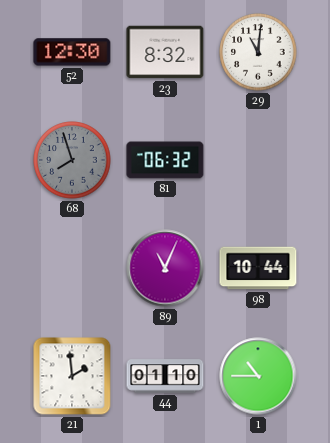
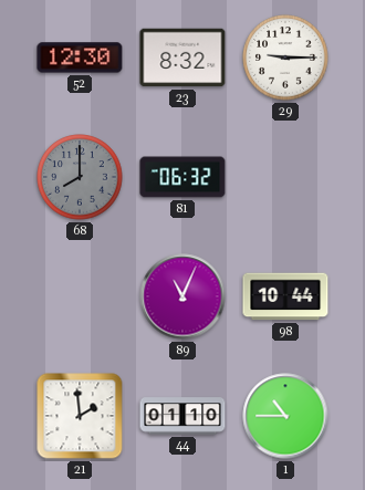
29: 11:01 -> 9:15 (285, 58)
68: 7:57 -> 8:00 (80, 177)
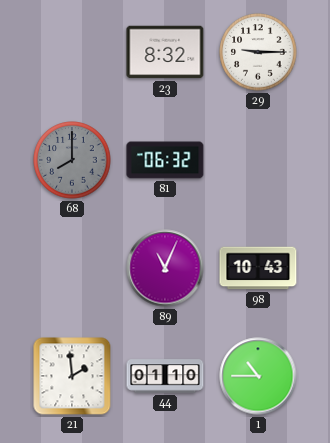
52: 12:30 -> none (80, 58)
98: 10:44 -> 10:43 (258, 268)
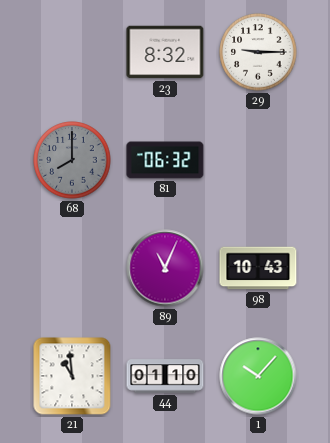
21: 1:59 -> 10:59 (72, 376)
1: 10:45 -> 10:07 (258, 376)
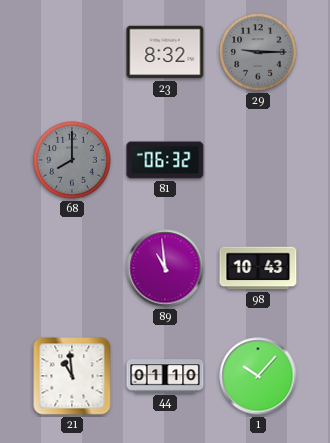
29 dial: white -> grey (258, 52)
89: 11:04 -> 10:59 (165, 268)
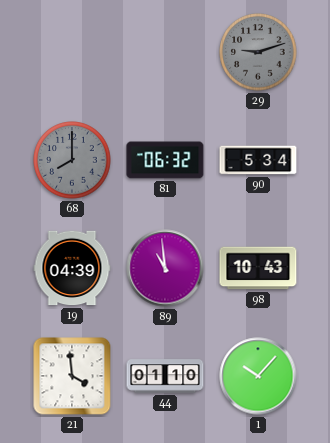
23: 8:32 -> none (165, 52)
29: 9:15 -> 9:12 (258, 52)
90: none -> 5:34 (258, 160)
19: none -> 04:39 (72, 268)
21: 10:59 -> 3:59 (72, 376)
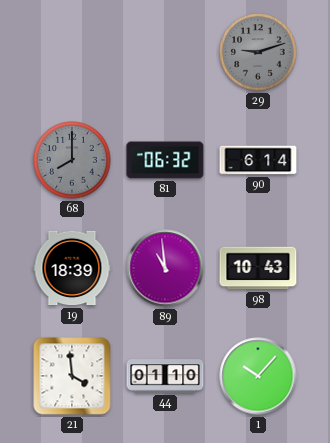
90: 5:34 -> 6:14 (258, 160)
19: 04:39 -> 18:39 (72, 268)
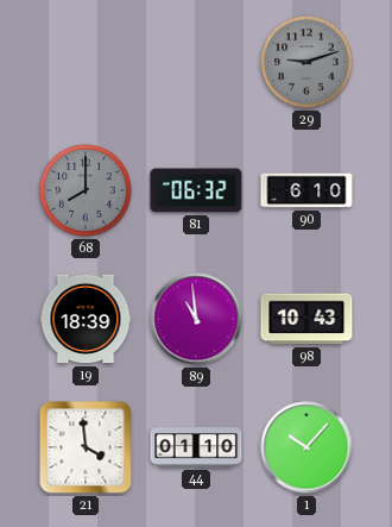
90: 6:14 -> 6:10 (306, 190)
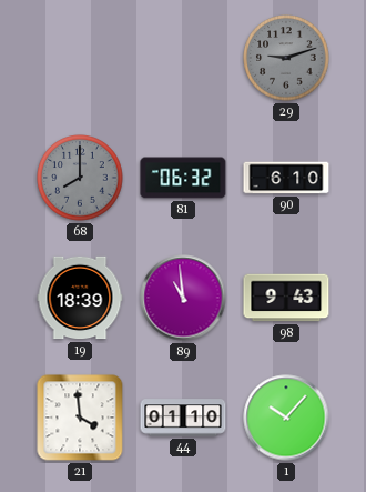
98: 10:43 -> 9:43 (286, 298)
